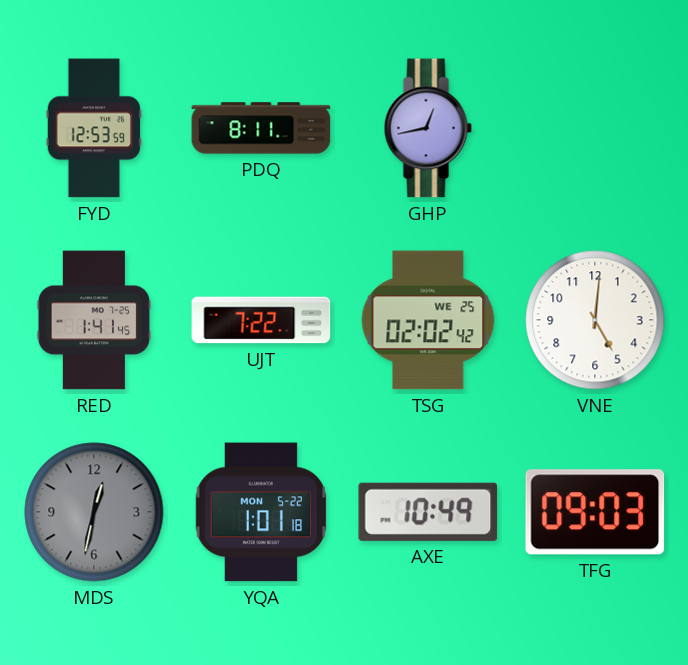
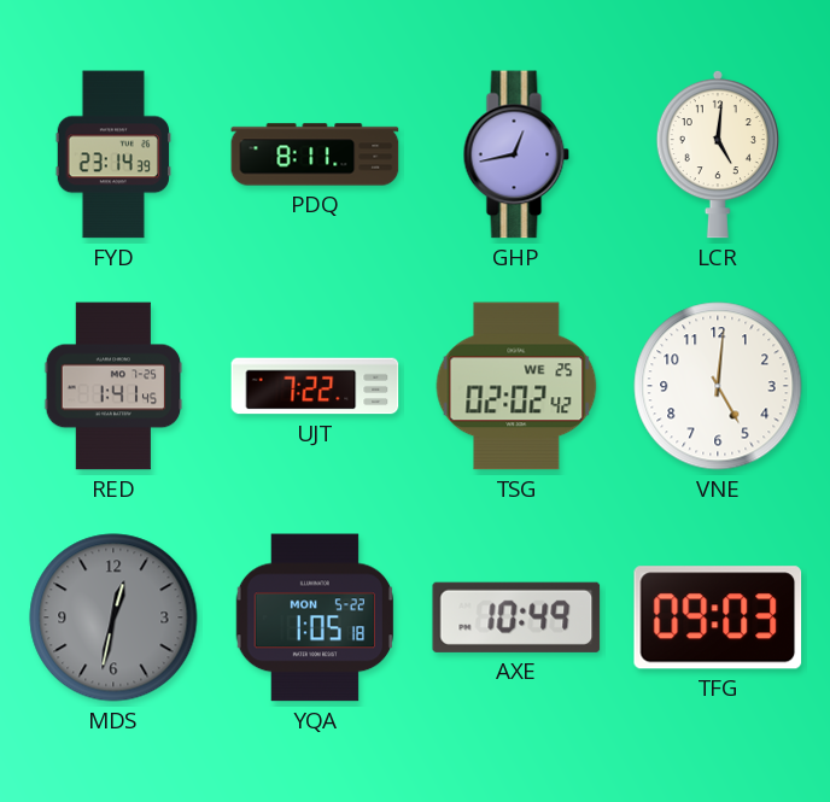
FYD: 12:53 -> 23:14 (113, 154)
LCR: none -> 5:01 (718, 154)
YQA: 1:01 -> 1:05 (315, 617)
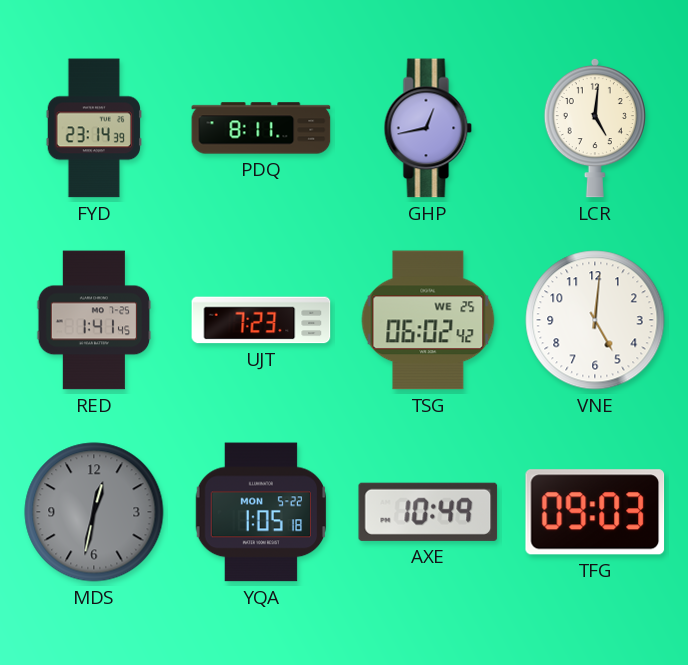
UJT: 7:22 -> 7:23 (261, 320)
TSG: 02:02 -> 06:02 (428, 320)
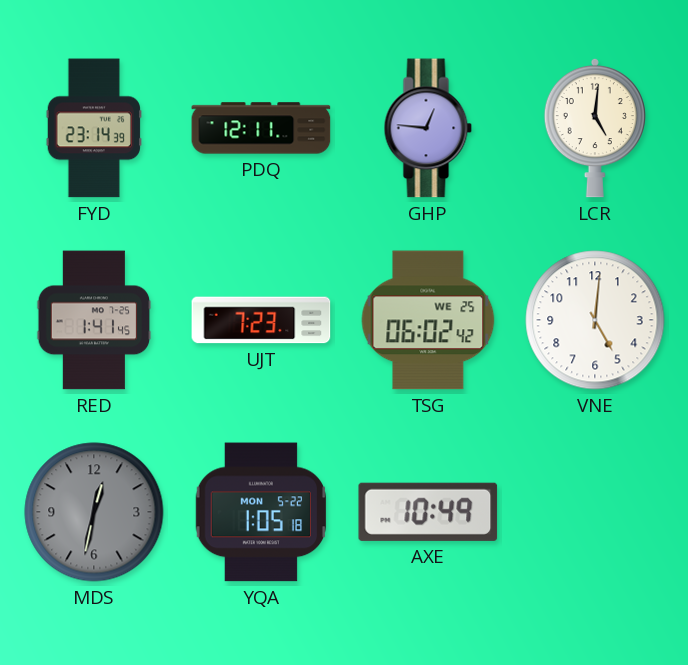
PDQ: 8:11 -> 12:11 (261, 128)
GHP: 12:43 -> 12:46 (428, 128)
TFG: 09:03 -> none (595, 512)
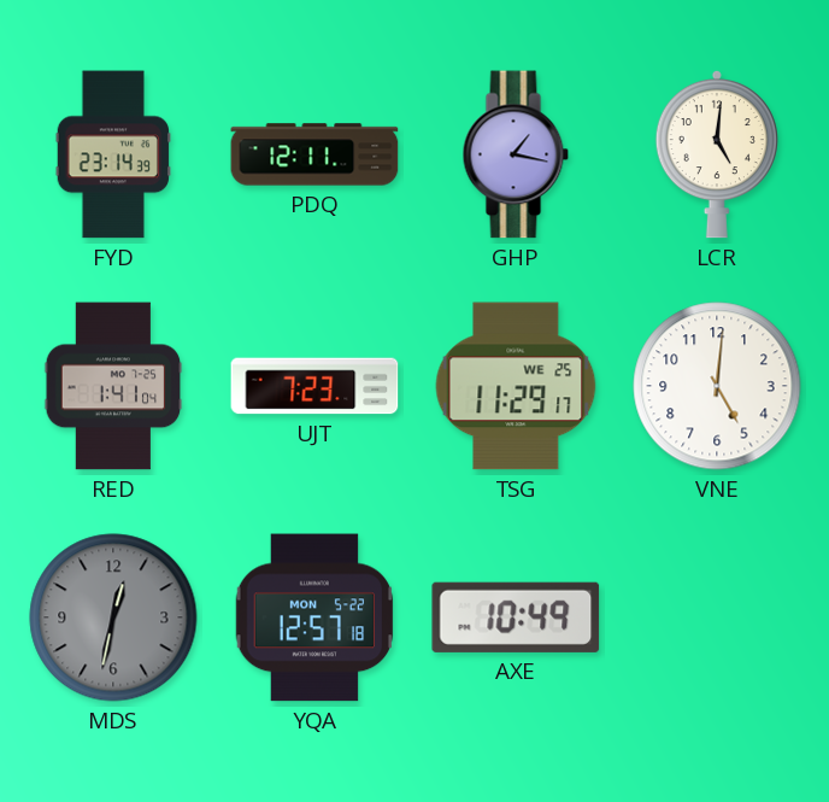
GHP: 12:46 -> 1:17 (516, 154)
RED: 1:41:45 -> 1:41:04 (113, 386)
TSG: 06:02 -> 11:29 (516, 386)
YQA: 1:05 -> 12:57 (314, 617)
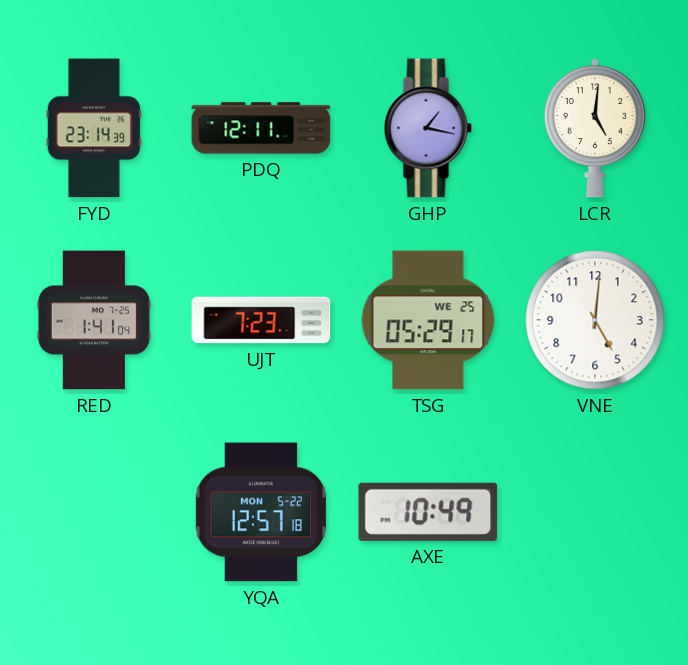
TSG: 11:29 -> 05:29 (428, 320)
MDS: 12:32 -> none (113, 617)
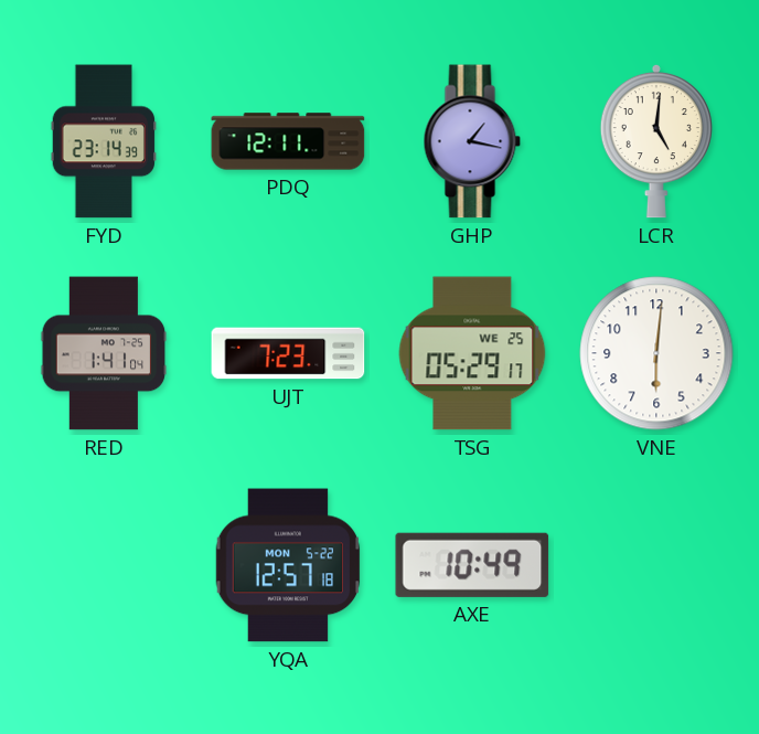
VNE: 5:01 -> 6:01 (656, 353)
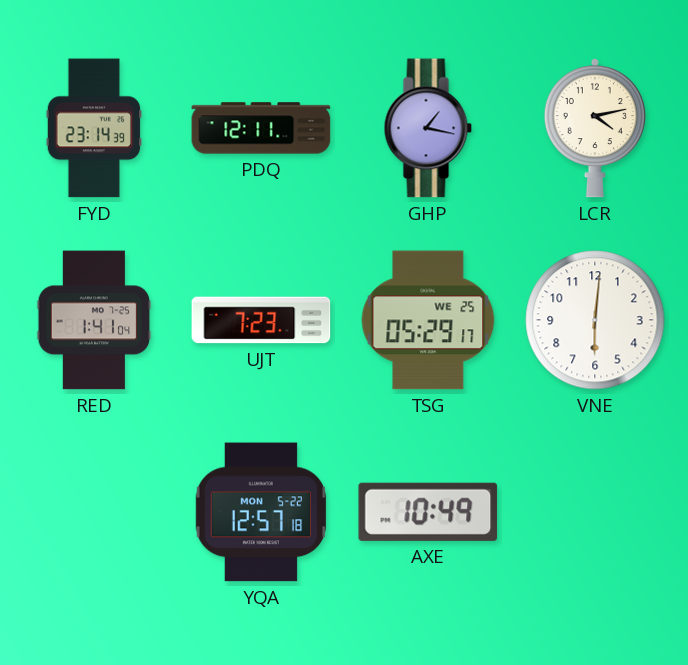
LCR: 5:01 -> 4:13 (595, 128)
